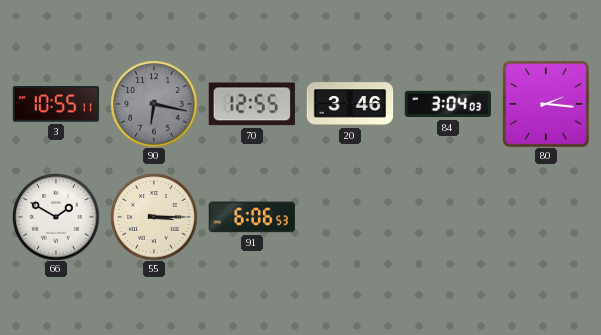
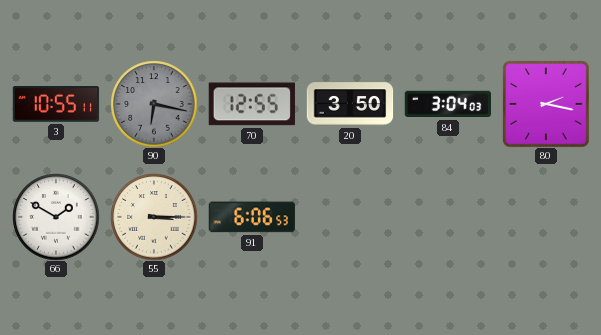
20: 3:46 -> 3:50 (350, 104)
80: 2:16 -> 2:17 (546, 104)
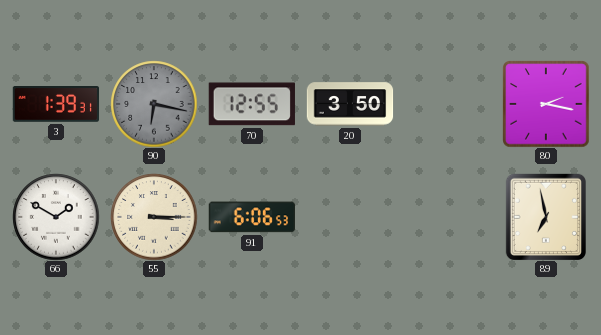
3: 10:55 -> 1:39 (56, 105)
84: 3:04 -> none (447, 104)
89: none -> 6:58 (546, 217)
